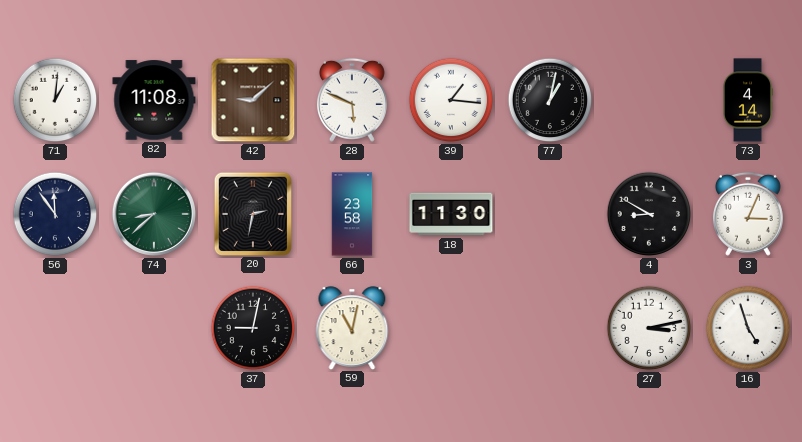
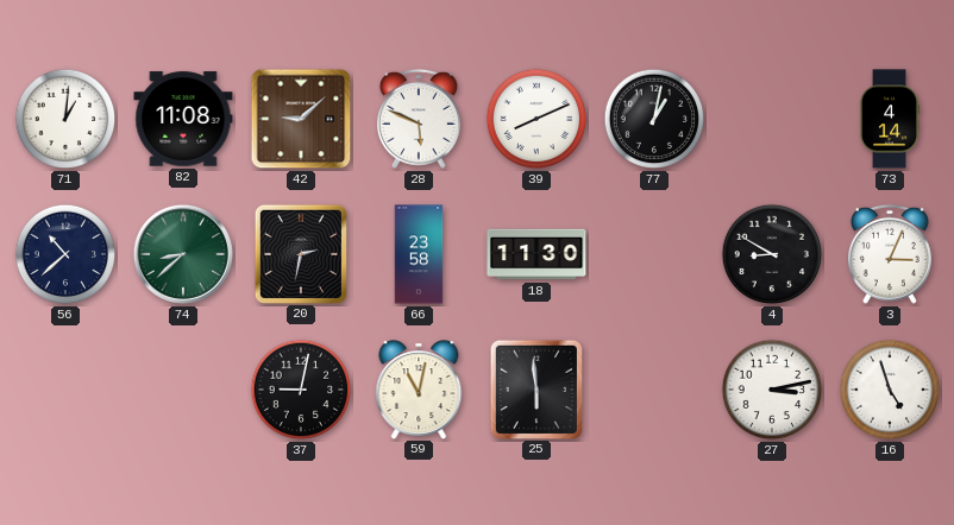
39: 1:16 -> 8:11 (536, 119)
56: 11:54 -> 10:38 (65, 254)
25: none -> 5:59 (535, 388)
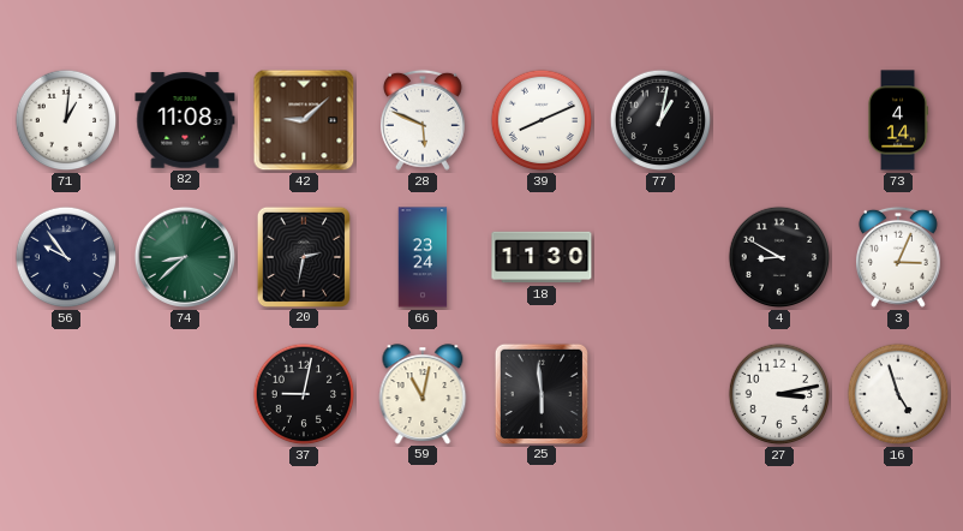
56: 10:38 -> 9:54 (66, 257)
66: 23:58 -> 23:24 (423, 257)
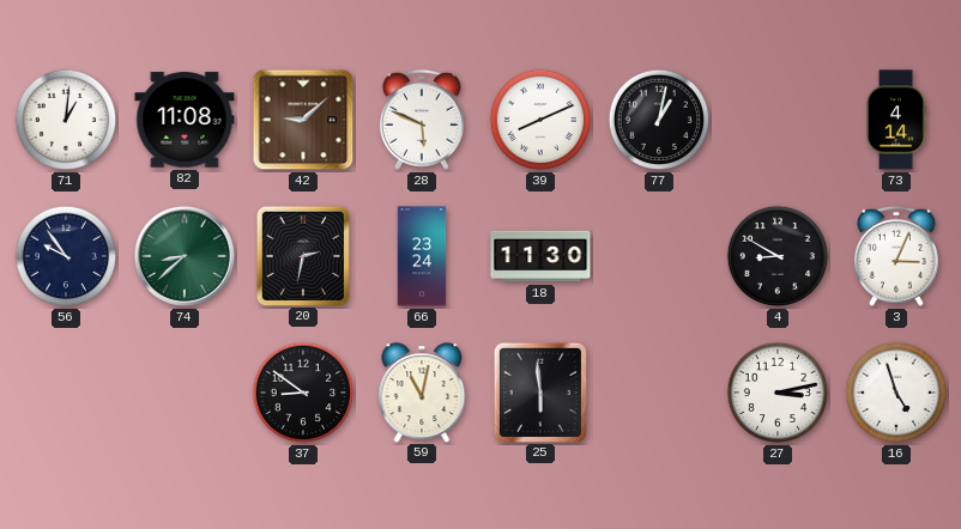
37: 9:02 -> 8:51 (303, 393)
